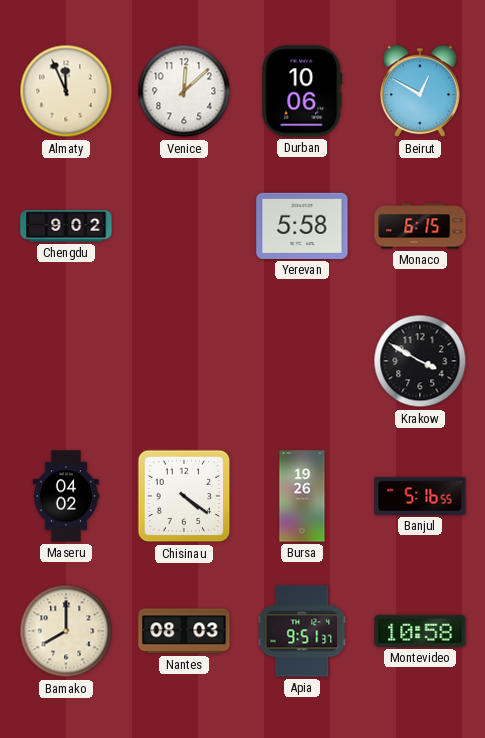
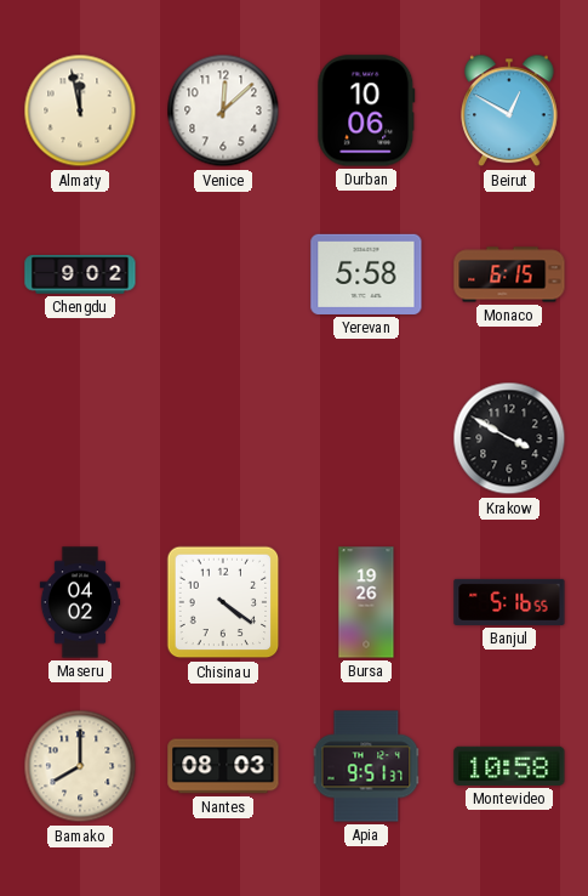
Almaty: 11:56 -> 11:58 (80, 110)
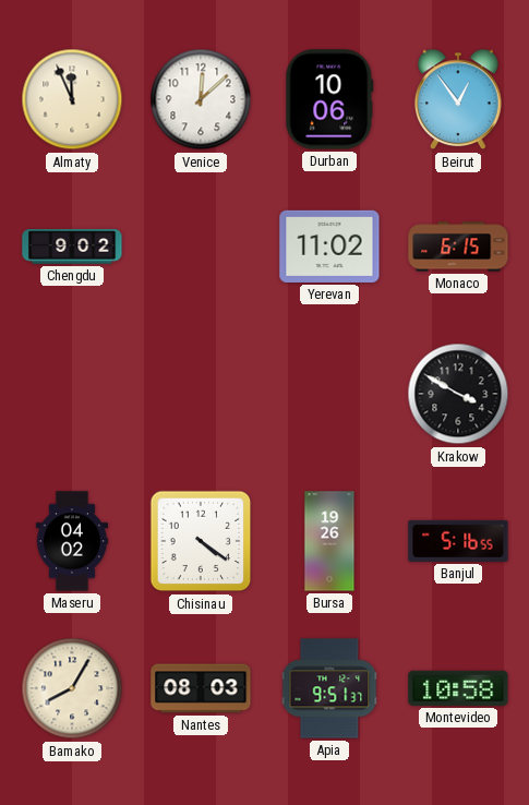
Almaty: 11:58 -> 11:56 (72, 99)
Beirut: 12:50 -> 12:54 (458, 99)
Yerevan: 5:58 -> 11:02 (329, 247)
Bamako: 8:00 -> 8:05 (72, 688)
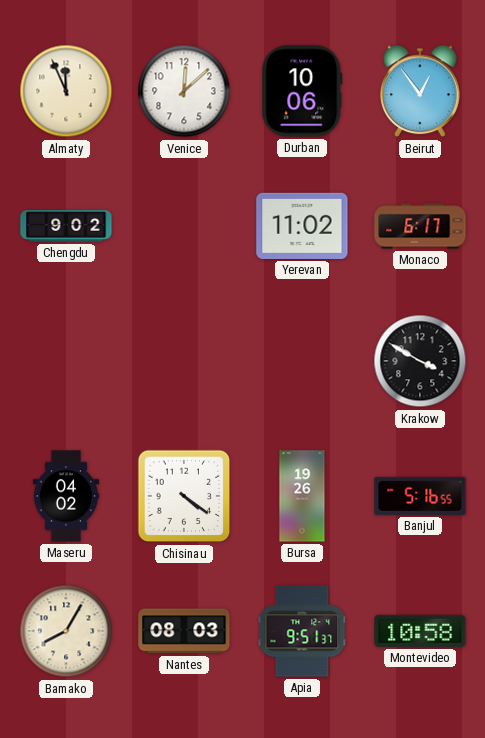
Monaco: 6:15 -> 6:17 (420, 226)
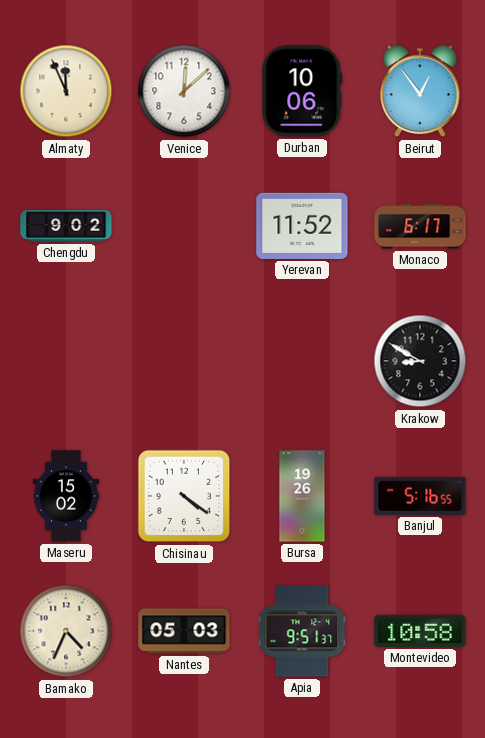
Yerevan: 11:02 -> 11:52 (302, 226)
Krakow: 3:50 -> 8:50 (420, 361)
Maseru: 04:02 -> 15:02 (66, 496)
Bamako: 8:05 -> 4:34 (66, 631)
Nantes: 08:03 -> 05:03 (184, 631)
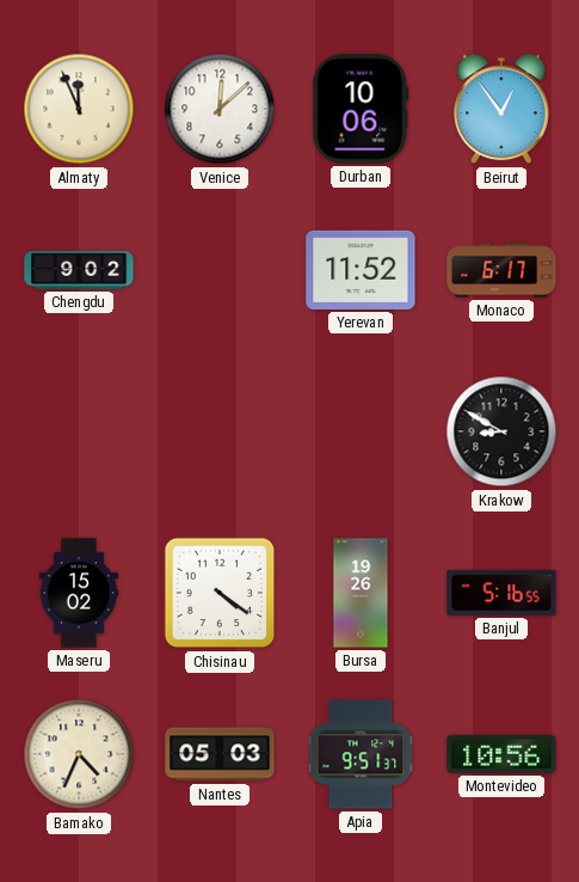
Montevideo: 10:58 -> 10:56 (501, 754)
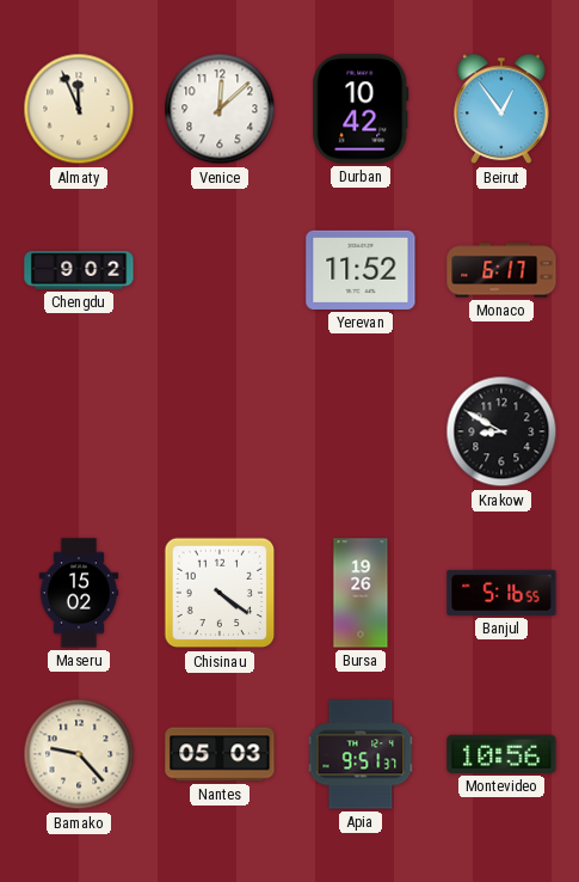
Durban: 10:06 -> 10:42 (361, 109)
Bamako: 4:34 -> 9:23 (79, 754)
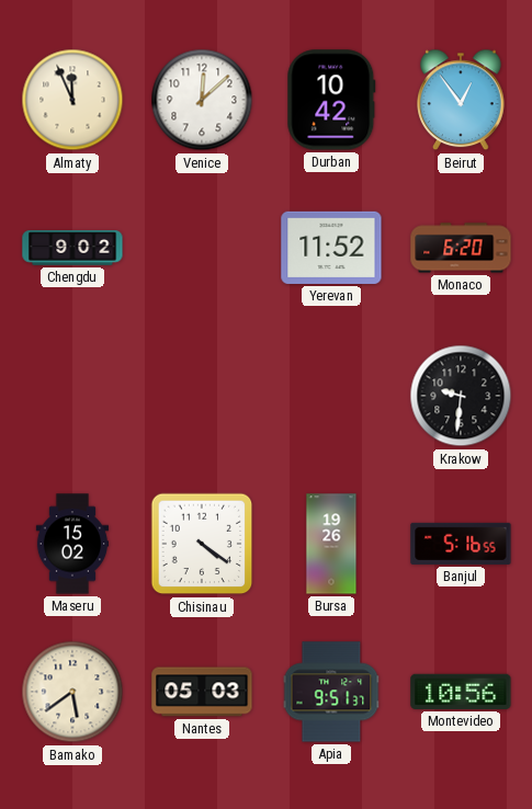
Monaco: 6:17 -> 6:20 (461, 248)
Krakow: 8:50 -> 9:31 (461, 396)
Bamako: 9:23 -> 5:39 (72, 692)
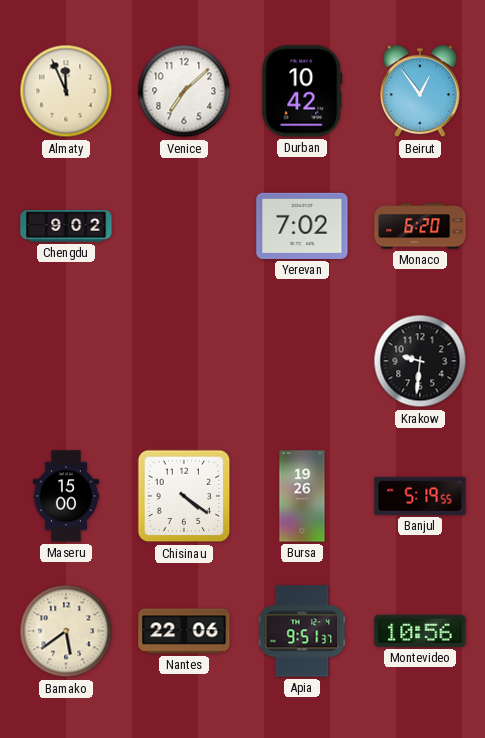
Venice: 12:08 -> 7:08 (184, 91)
Yerevan: 11:52 -> 7:02 (302, 226)
Maseru: 15:02 -> 15:00 (66, 496)
Banjul: 5:16 -> 5:19 (420, 496)
Nantes: 05:03 -> 22:06 (184, 631)
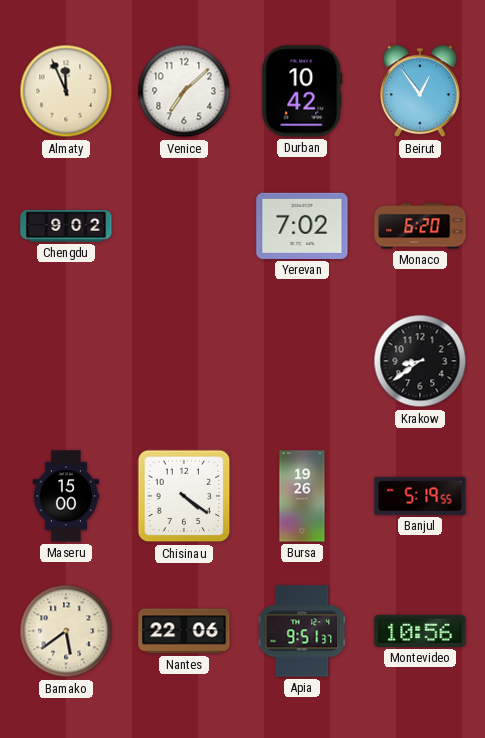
Krakow: 9:31 -> 8:39 (420, 361)
